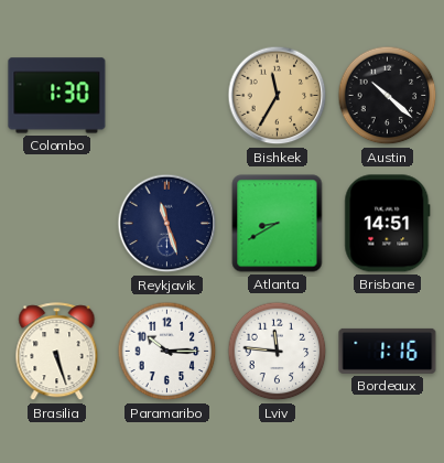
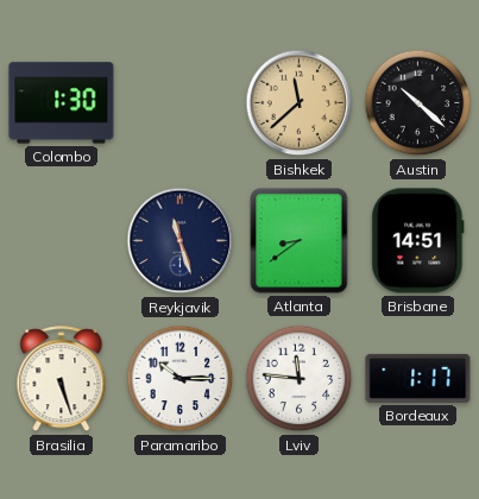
Bishkek: 11:35 -> 11:38 (300, 103)
Atlanta: 8:40 -> 8:39 (300, 241)
Bordeaux: 1:16 -> 1:17 (418, 378)
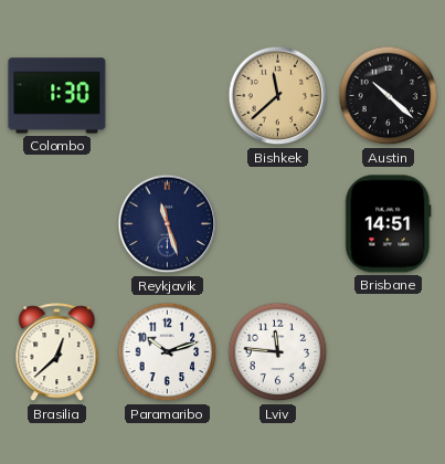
Atlanta: 8:39 -> none (300, 241)
Brasilia: 5:27 -> 12:38 (57, 352)
Paramaribo: 10:15 -> 10:12 (168, 352)
Bordeaux: 1:17 -> none (418, 378)
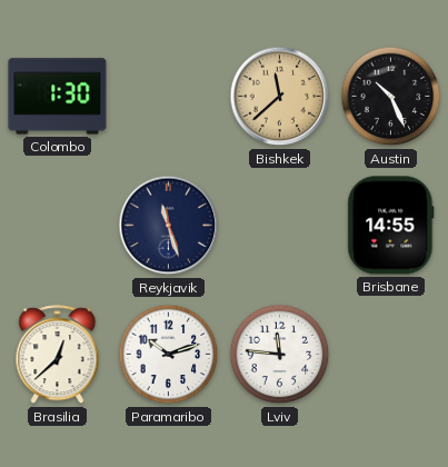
Austin: 10:22 -> 10:26 (391, 97)
Brisbane: 14:51 -> 14:55 (391, 226)
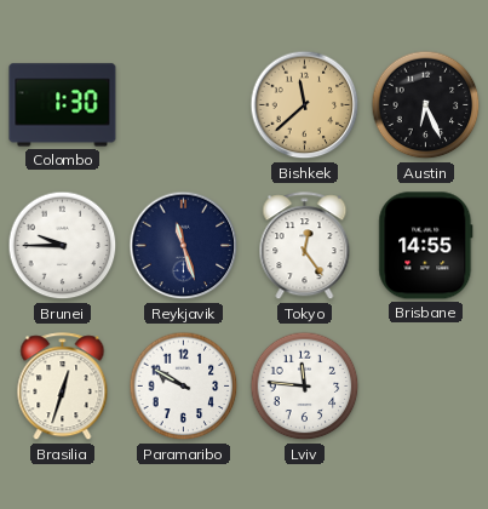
Austin: 10:26 -> 6:26 (426, 105)
Brunei: none -> 9:45 (63, 246)
Tokyo: none -> 12:24 (305, 246)
Brasilia: 12:38 -> 12:33 (63, 387)
Paramaribo: 10:12 -> 9:50 (184, 387)
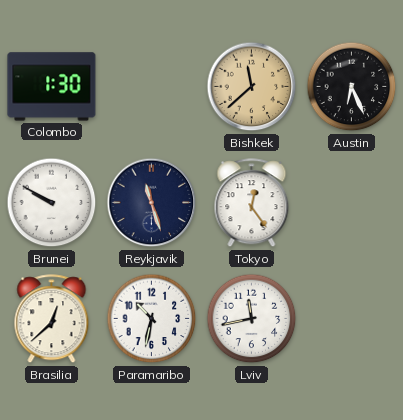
Brunei: 9:45 -> 9:50 (52, 203)
Brisbane: 14:55 -> none (426, 246)
Brasilia: 12:33 -> 12:38 (52, 319)
Paramaribo: 9:50 -> 10:32 (152, 319)
Lviv: 11:46 -> 11:43 (252, 319)
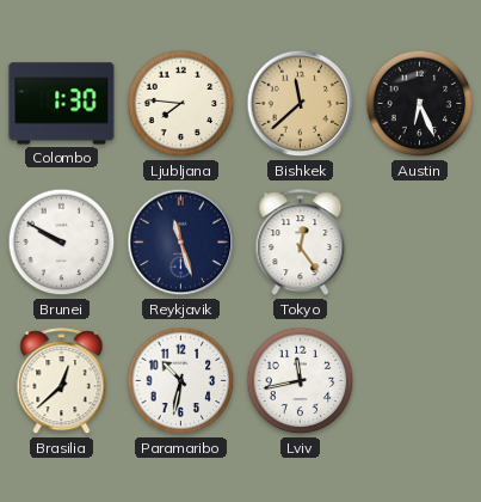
Ljubljana: none -> 7:46 (181, 104)
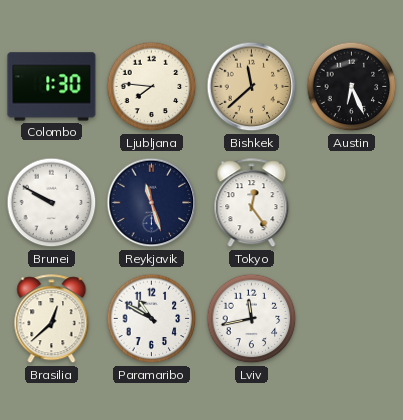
Paramaribo: 10:32 -> 10:50 (152, 319)
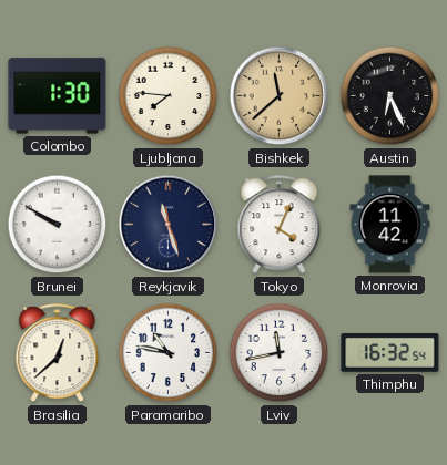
Tokyo: 12:24 -> 4:04 (280, 225)
Monrovia: none -> 11:42 (390, 225)
Paramaribo: 10:50 -> 10:47 (169, 353)
Thimphu: none -> 16:32 (390, 353)
